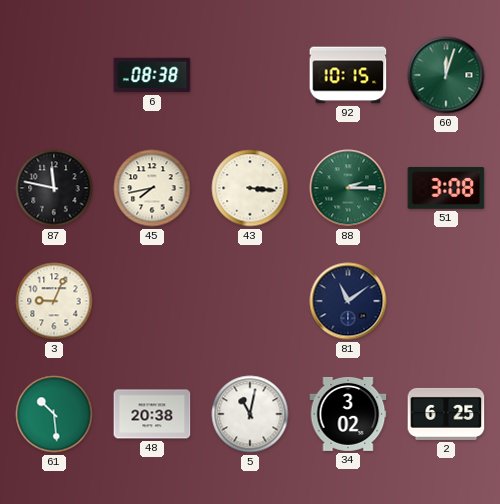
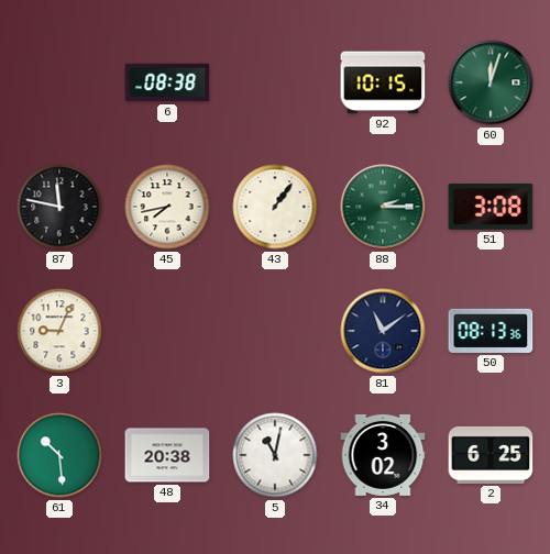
43: 3:16 -> 1:06 (275, 207)
50: none -> 08:13 (491, 331)
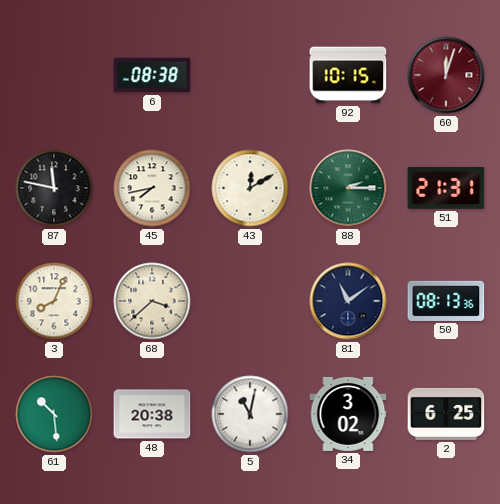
60 dial: green -> burgundy (446, 75)
43: 1:06 -> 12:10 (250, 188)
51: 3:08 -> 21:31 (446, 188)
3: 9:04 -> 8:04 (54, 301)
68: none -> 3:38 (152, 301)
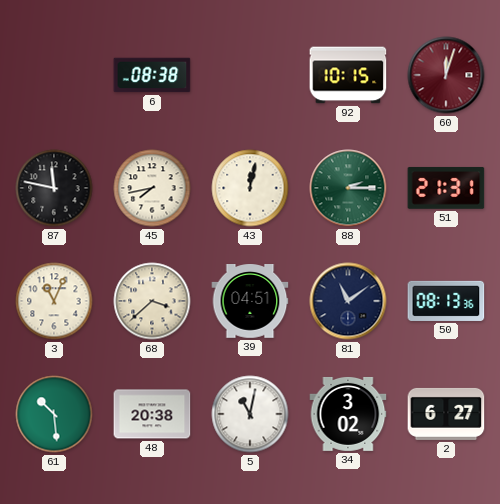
43: 12:10 -> 12:02 (250, 188)
3: 8:04 -> 11:04 (54, 301)
39: none -> 04:51 (250, 302)
2: 6:25 -> 6:27 (446, 414)
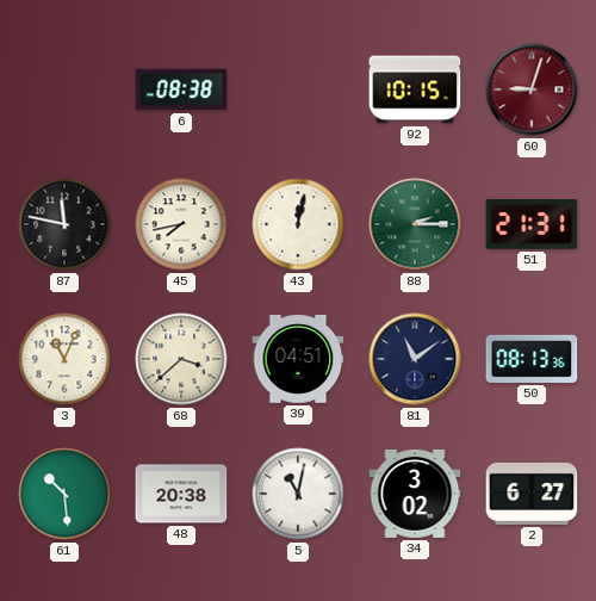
60: 12:03 -> 9:03 (532, 89)
